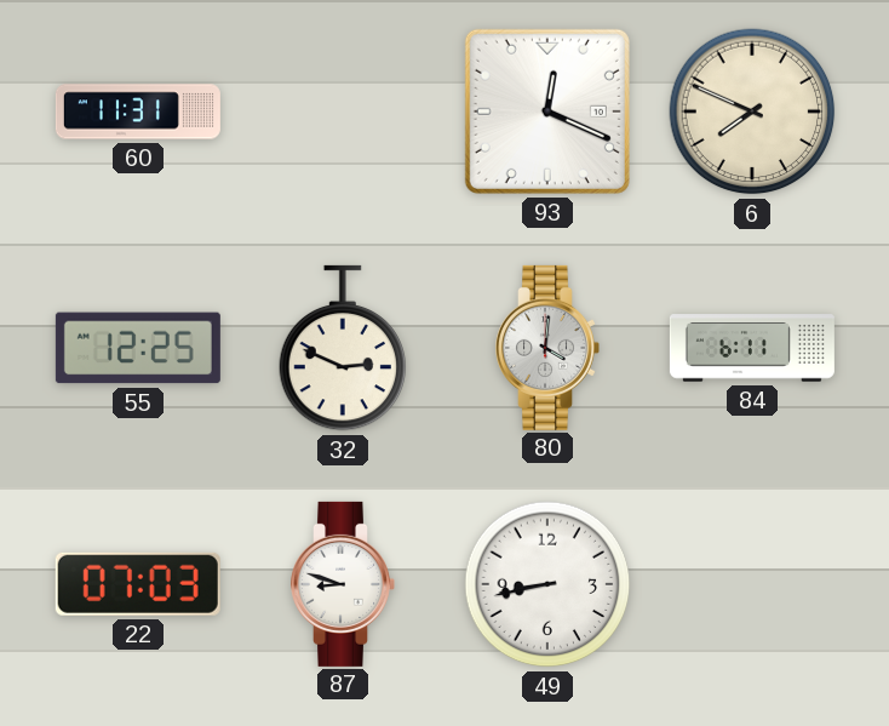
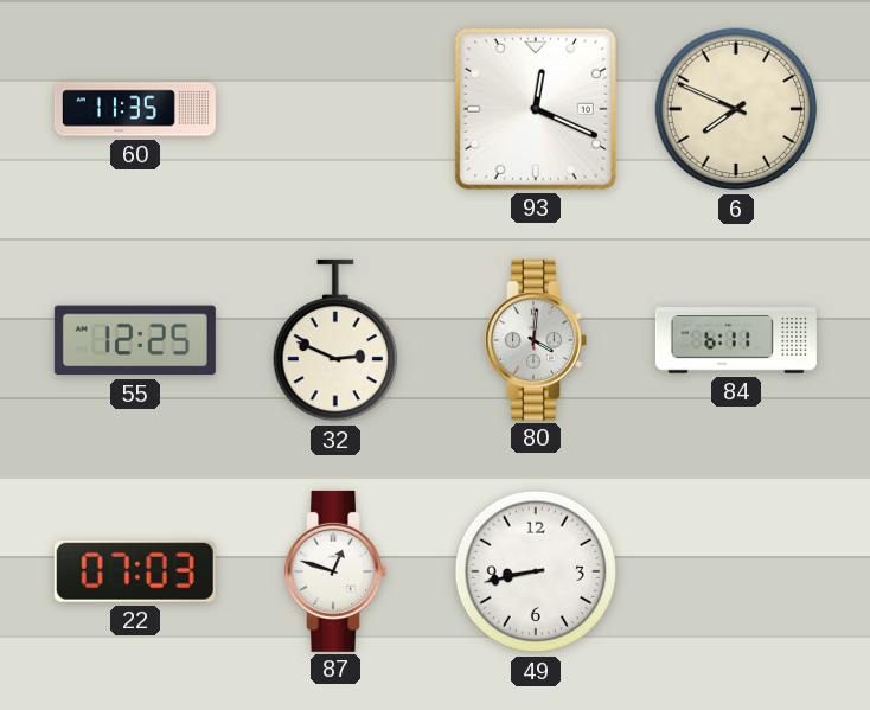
60: 11:31 -> 11:35 (135, 109)
87: 8:48 -> 12:48 (335, 571)
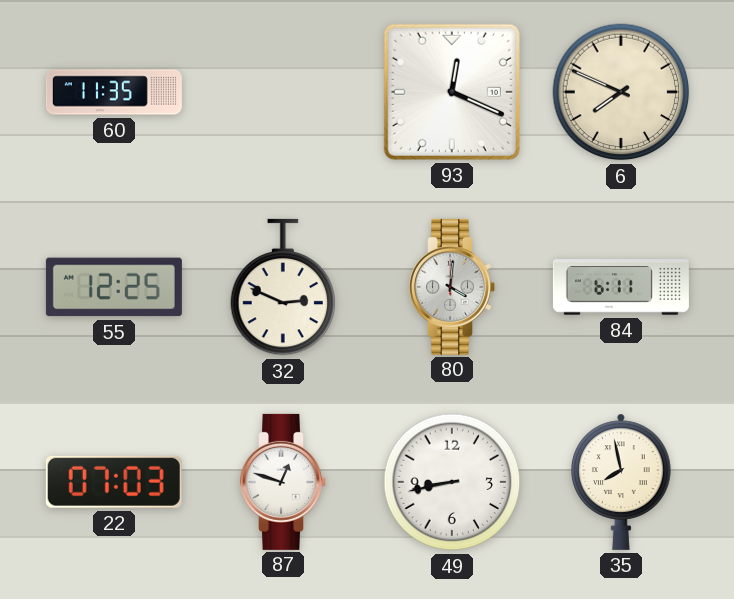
35: none -> 7:58 (622, 482)
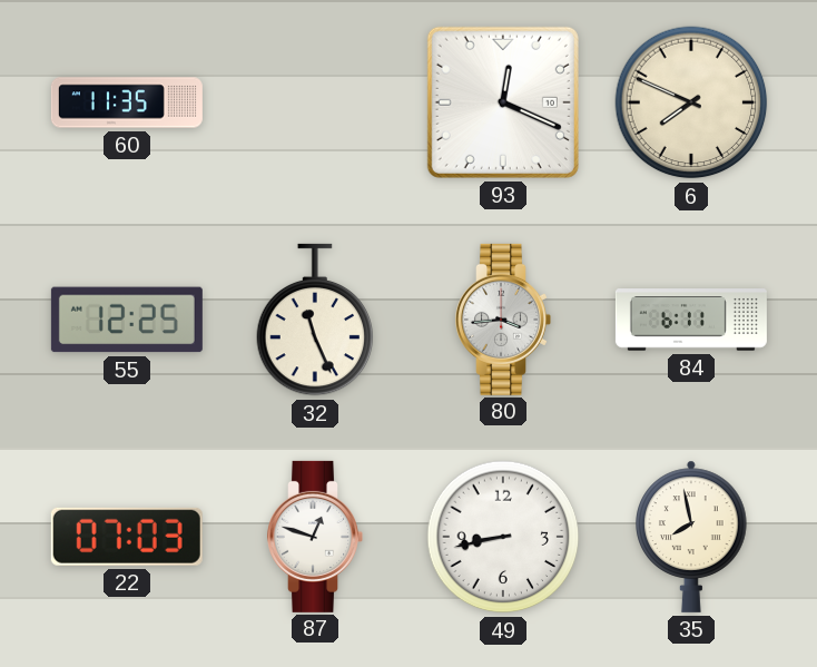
32: 2:49 -> 11:26 (315, 320)
80: 4:01 -> 3:44 (503, 320)
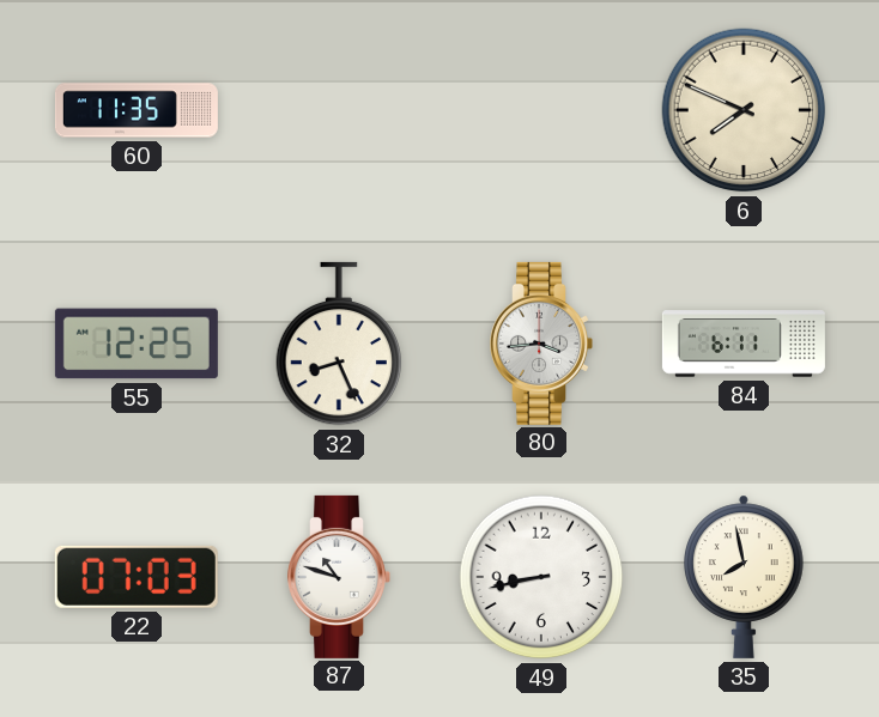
93: 12:19 -> none (503, 102)
32: 11:26 -> 8:26 (339, 344)
87: 12:48 -> 10:48 (339, 577)
